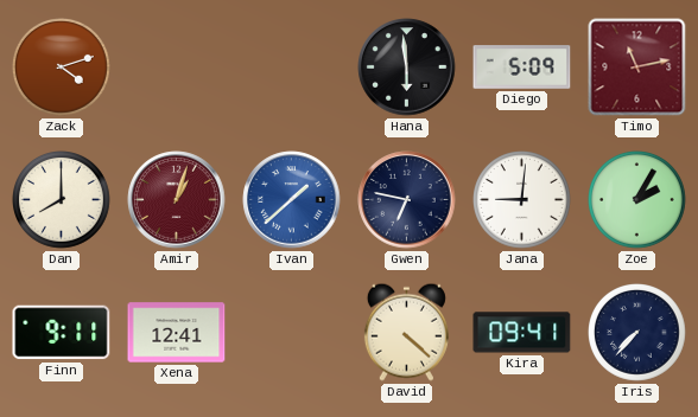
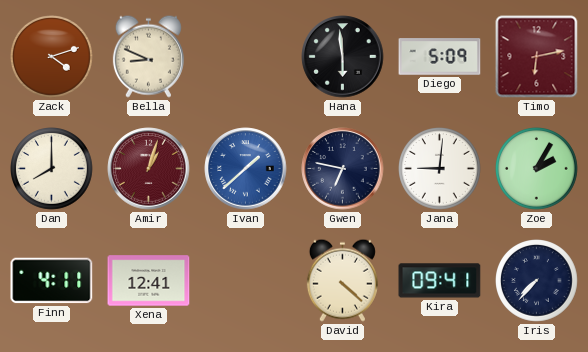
Bella: none -> 8:49 (148, 56)
Timo: 11:13 -> 6:13 (537, 57)
Finn: 9:11 -> 4:11 (52, 281)
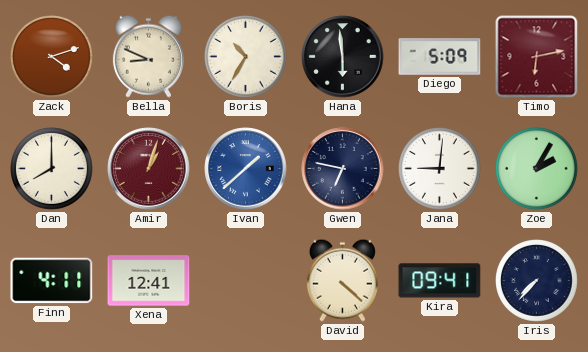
Boris: none -> 10:35 (246, 57)
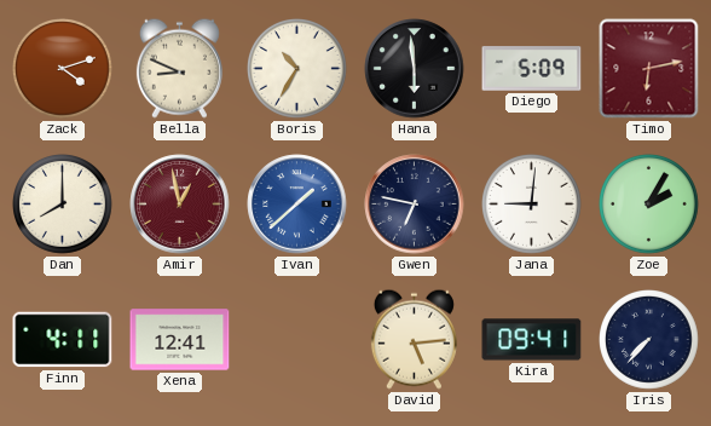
Amir: 1:03 -> 12:58 (180, 205)
David: 4:22 -> 5:14 (414, 339)
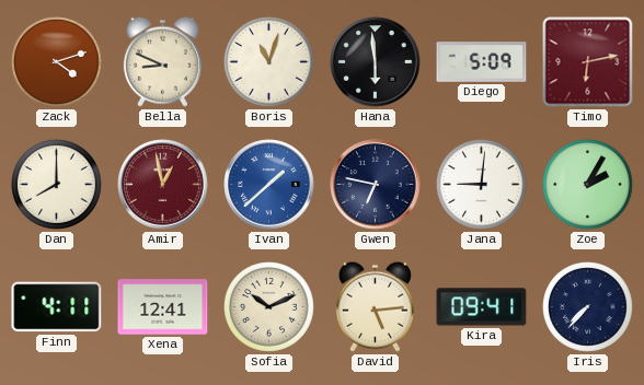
Boris: 10:35 -> 11:03 (269, 62)
Sofia: none -> 10:11 (269, 307)
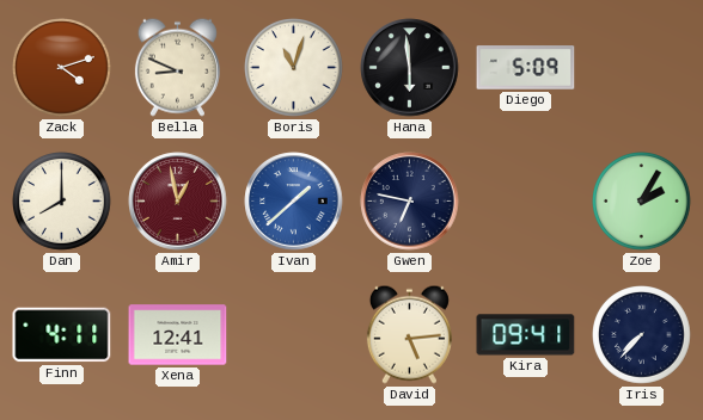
Timo: 6:13 -> none (588, 62)
Jana: 9:01 -> none (482, 185)
Sofia: 10:11 -> none (269, 307)
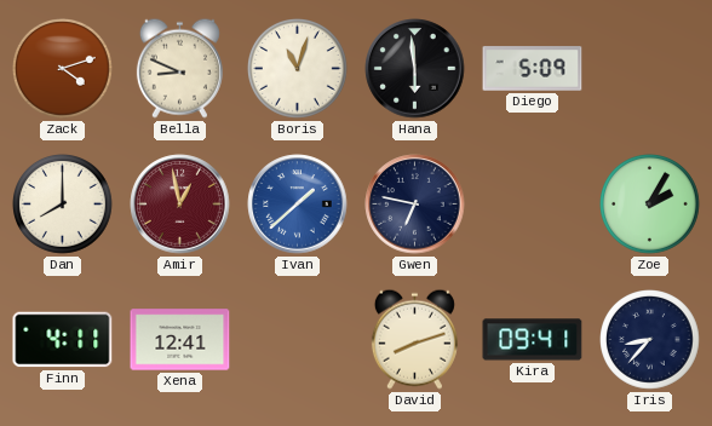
David: 5:14 -> 8:12 (414, 339)
Iris: 7:37 -> 8:37 (650, 340)
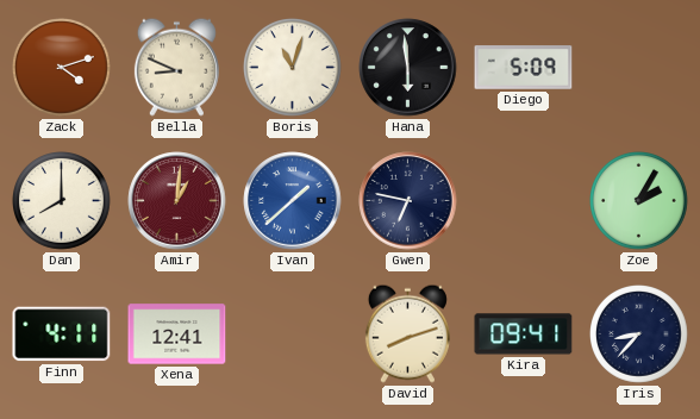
Amir: 12:58 -> 1:01 (177, 201)
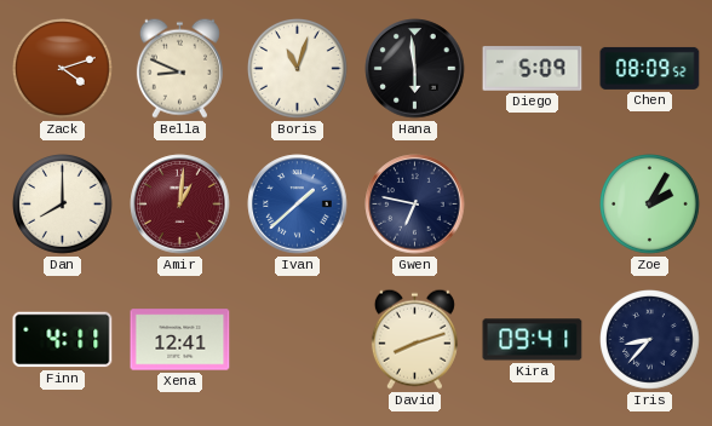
Chen: none -> 08:09 (650, 68)
